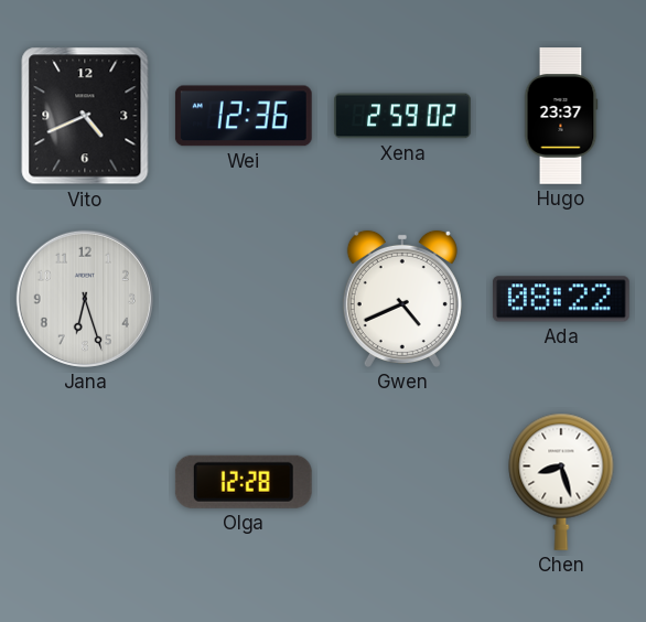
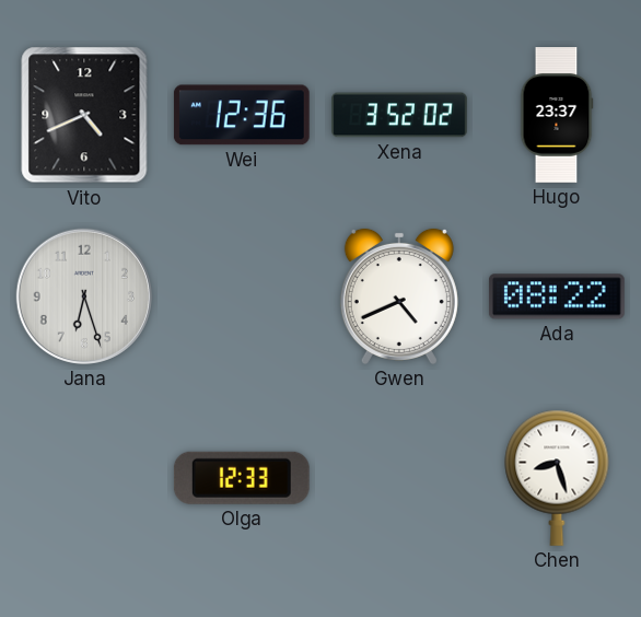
Xena: 2:59 -> 3:52 (399, 115)
Olga: 12:28 -> 12:33 (242, 478)
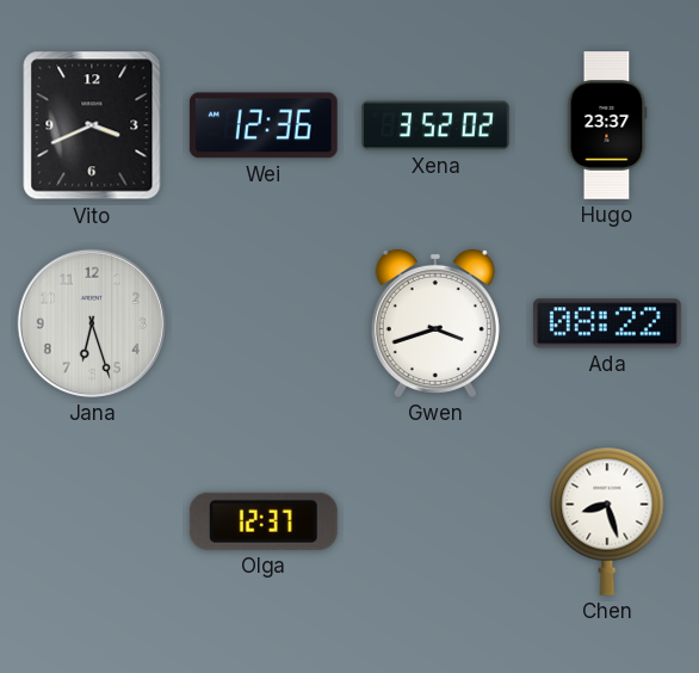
Vito: 4:41 -> 3:41 (92, 125)
Gwen: 4:41 -> 3:42 (435, 323)
Olga: 12:33 -> 12:37 (264, 521)
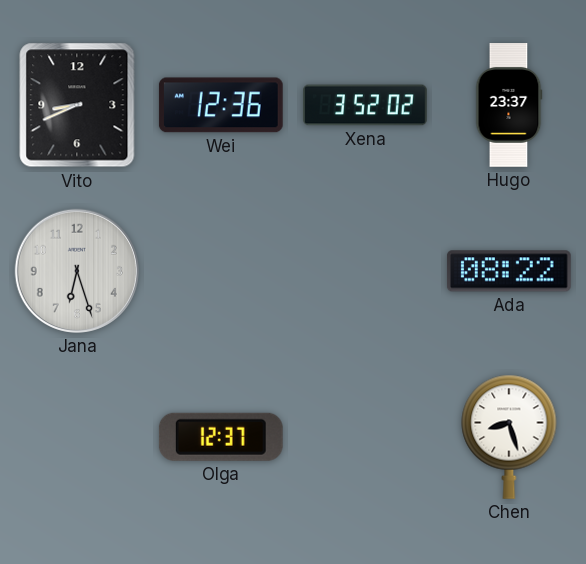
Vito: 3:41 -> 8:41 (77, 105)
Gwen: 3:42 -> none (435, 323)
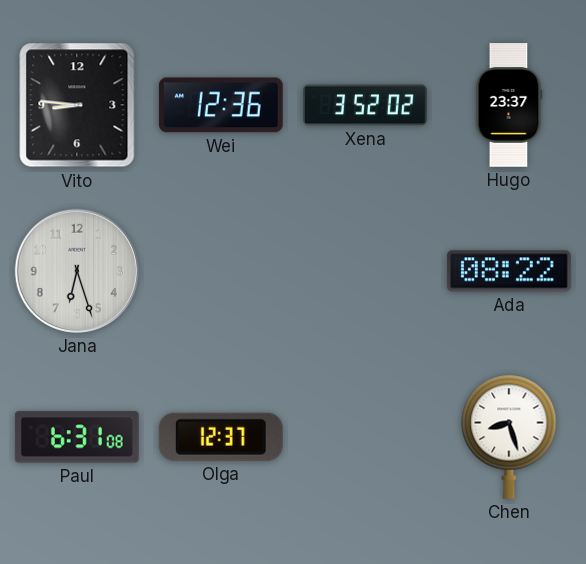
Vito: 8:41 -> 8:46 (77, 105)
Paul: none -> 6:31 (77, 437)
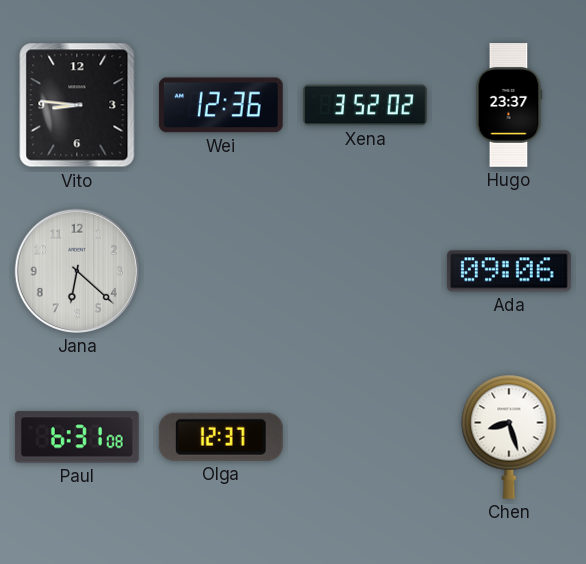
Jana: 6:27 -> 6:22 (77, 271)
Ada: 08:22 -> 09:06 (509, 271)
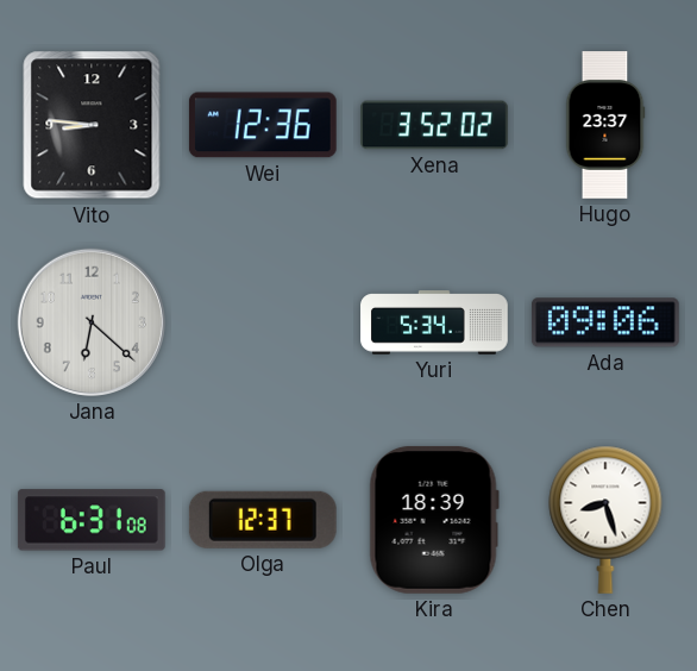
Yuri: none -> 5:34 (434, 322)
Kira: none -> 18:39 (434, 520)
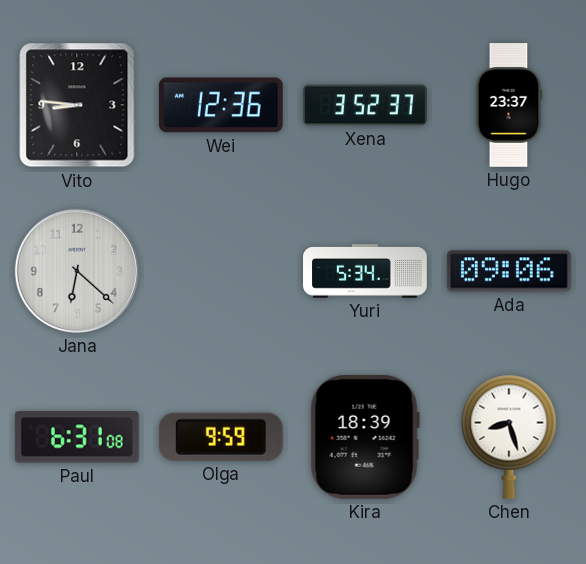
Xena: 3:52:02 -> 3:52:37 (365, 105)
Olga: 12:37 -> 9:59 (221, 437)
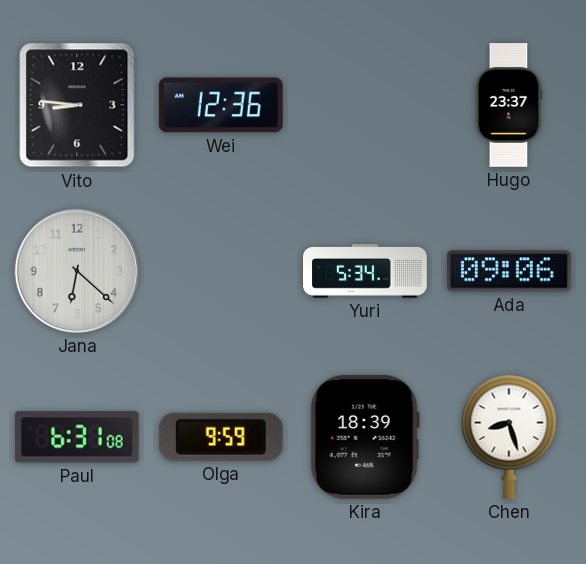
Xena: 3:52 -> none (365, 105)
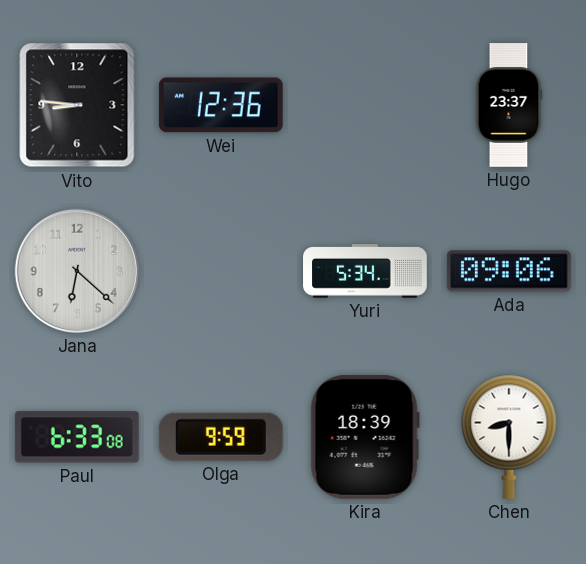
Paul: 6:31 -> 6:33 (77, 437)
Chen: 8:27 -> 8:30 (509, 437)
